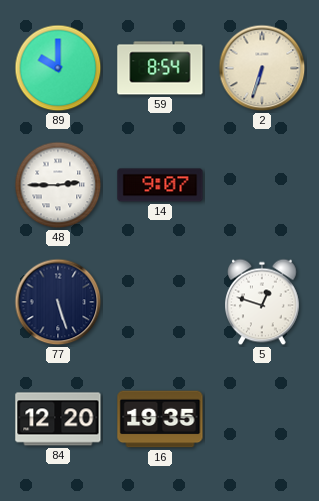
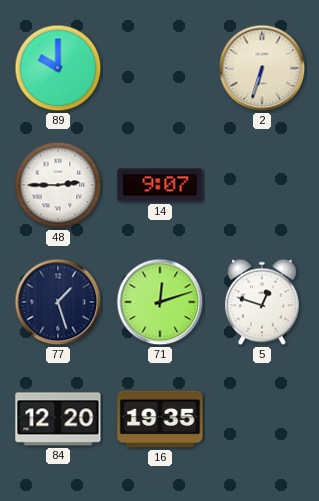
59: 8:54 -> none (160, 68)
77: 5:27 -> 1:27 (58, 302)
71: none -> 12:12 (160, 302)
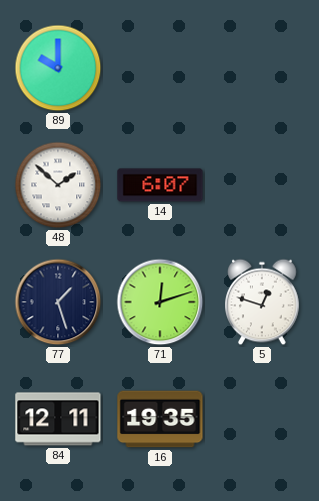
2: 6:33 -> none (262, 68)
48: 2:45 -> 1:52 (58, 185)
14: 9:07 -> 6:07 (160, 185)
84: 12:20 -> 12:11 (58, 419)
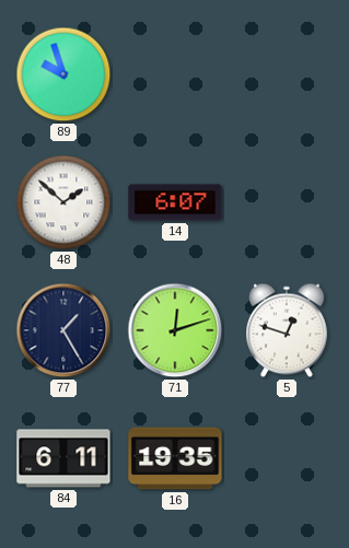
89: 10:00 -> 9:57 (63, 74)
77: 1:27 -> 1:25 (63, 330)
84: 12:11 -> 6:11 (63, 458)
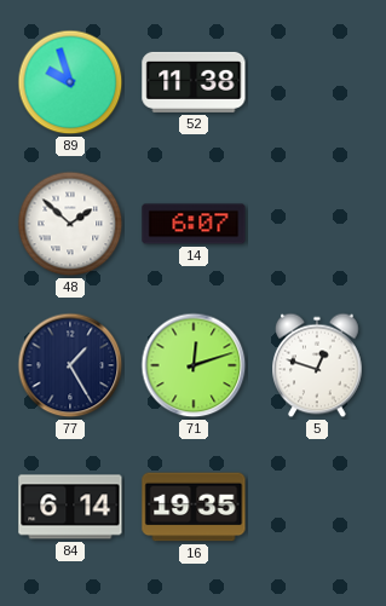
52: none -> 11:38 (194, 82)
84: 6:11 -> 6:14 (70, 507)
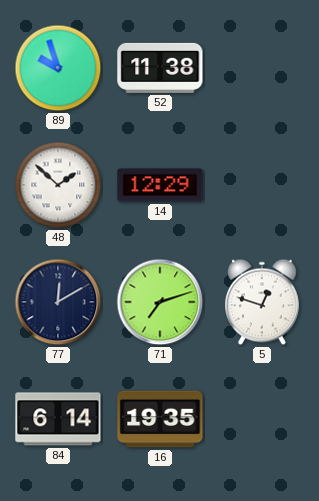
14: 6:07 -> 12:29 (160, 185)
77: 1:25 -> 12:10 (58, 302)
71: 12:12 -> 7:12 (160, 302)
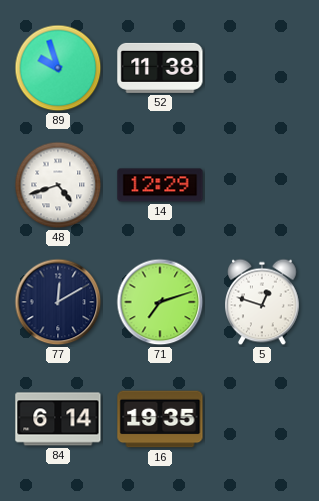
48: 1:52 -> 4:42 (58, 185)
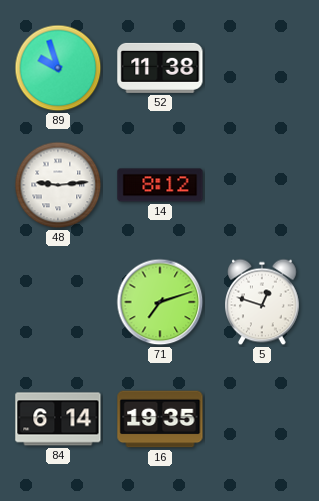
48: 4:42 -> 9:14 (58, 185)
14: 12:29 -> 8:12 (160, 185)
77: 12:10 -> none (58, 302)
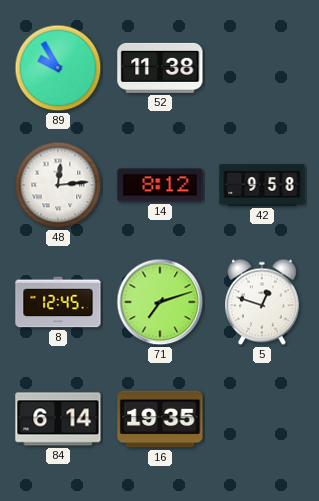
89: 9:57 -> 9:55 (58, 68)
48: 9:14 -> 12:14 (58, 185)
42: none -> 9:58 (262, 185)
8: none -> 12:45 (58, 302)
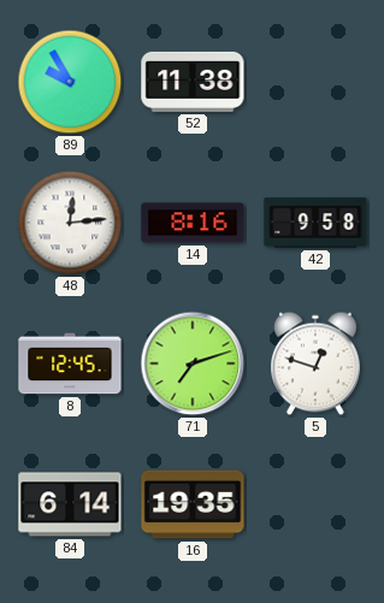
14: 8:12 -> 8:16 (193, 223)
